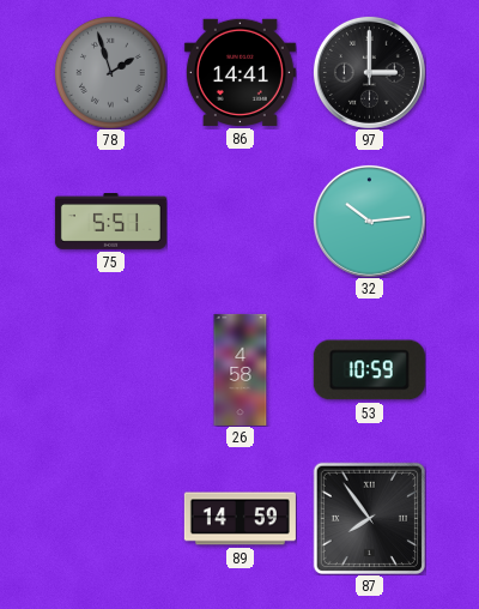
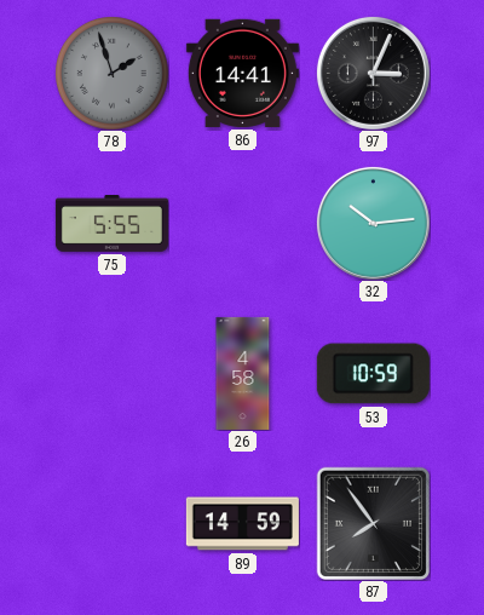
97: 3:00 -> 3:04 (373, 73)
75: 5:51 -> 5:55 (111, 224)
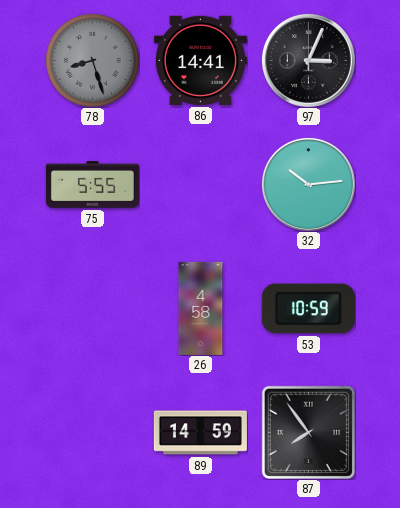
78: 1:57 -> 8:27 (93, 61)
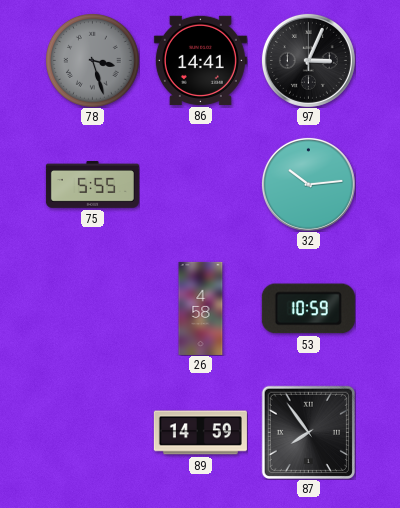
78: 8:27 -> 3:27 (93, 61)
